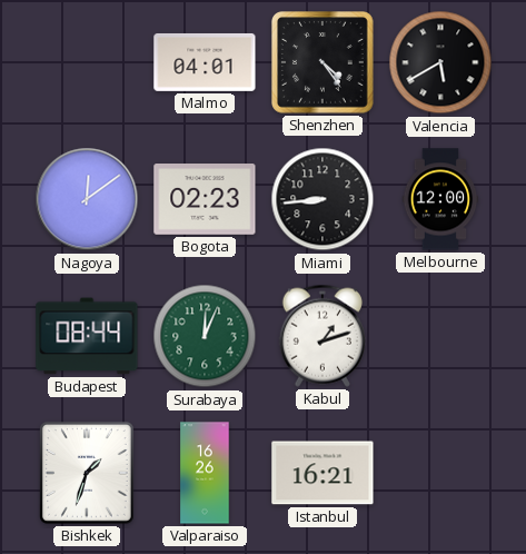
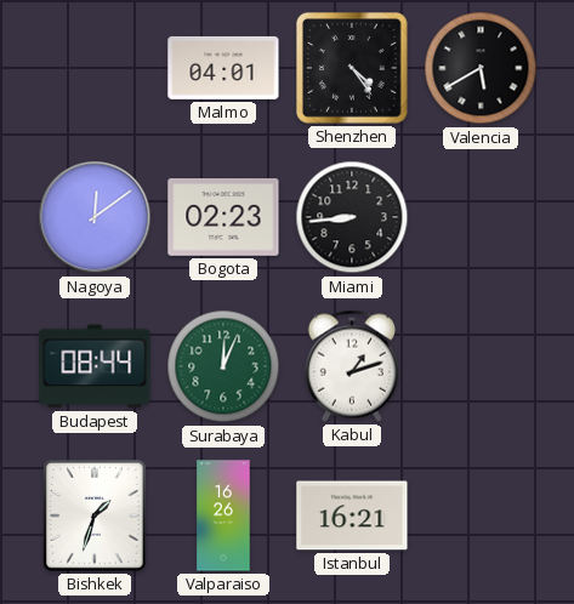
Melbourne: 12:00 -> none (440, 199)
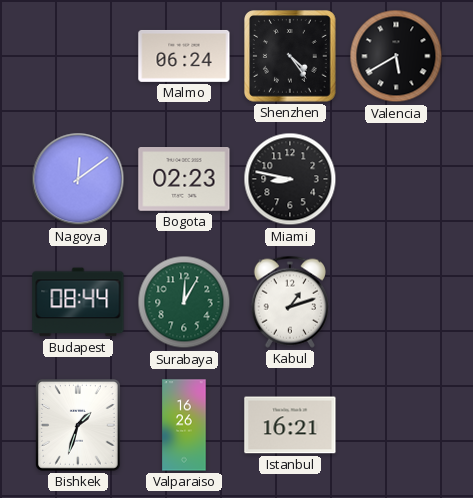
Malmo: 04:01 -> 06:24 (184, 56)
Miami: 8:44 -> 8:47 (290, 179)
Surabaya: 12:04 -> 12:05 (184, 302)
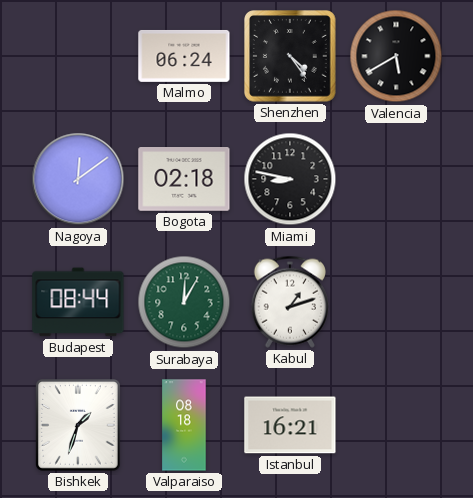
Bogota: 02:23 -> 02:18 (184, 179)
Valparaiso: 16:26 -> 08:18 (184, 425)
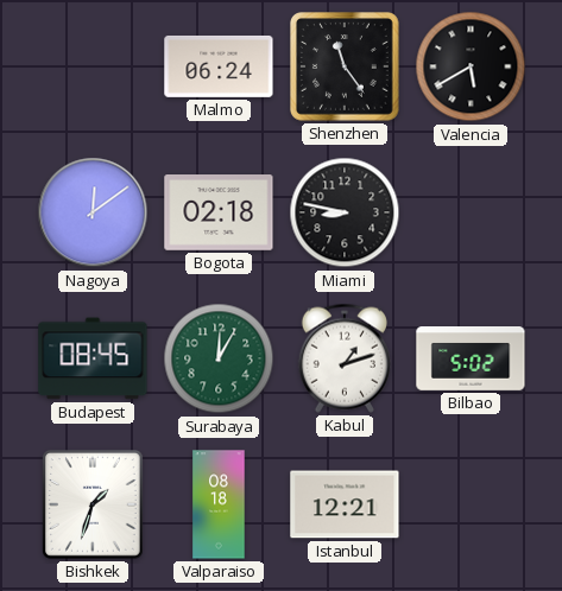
Shenzhen: 4:24 -> 11:24 (346, 68)
Budapest: 08:44 -> 08:45 (93, 358)
Bilbao: none -> 5:02 (471, 358)
Istanbul: 16:21 -> 12:21 (345, 504)
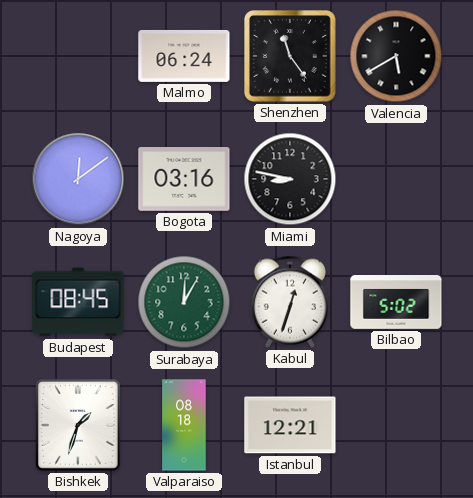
Bogota: 02:18 -> 03:16 (184, 179)
Kabul: 1:12 -> 12:33 (290, 302)
